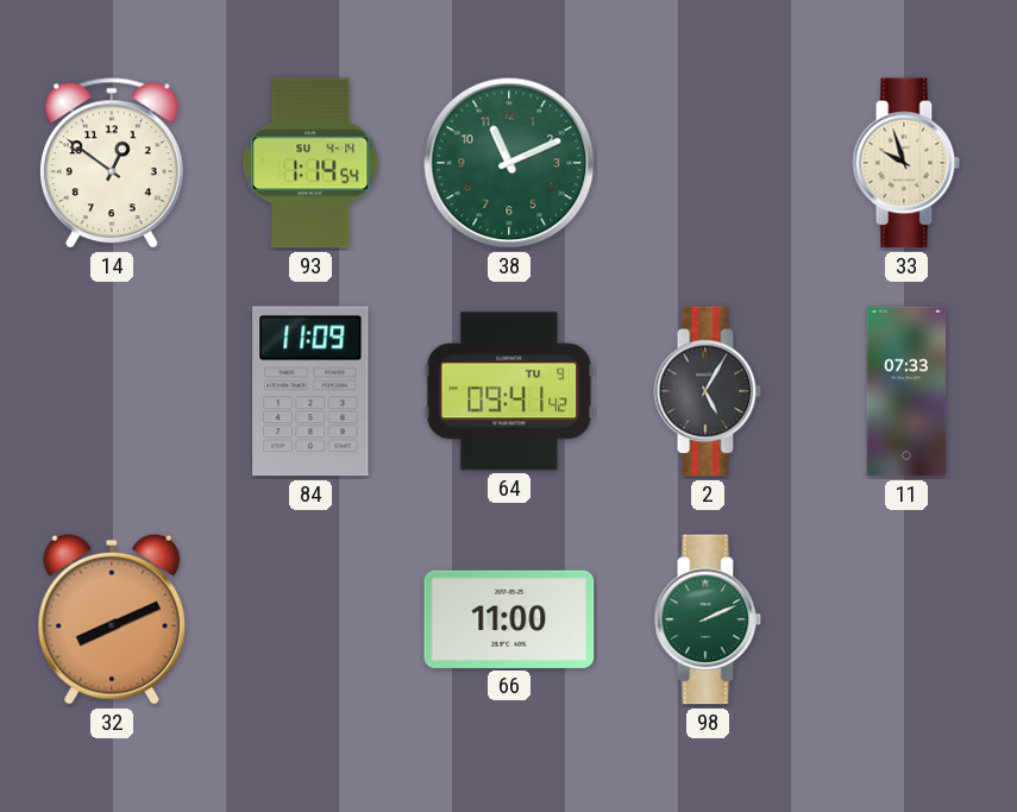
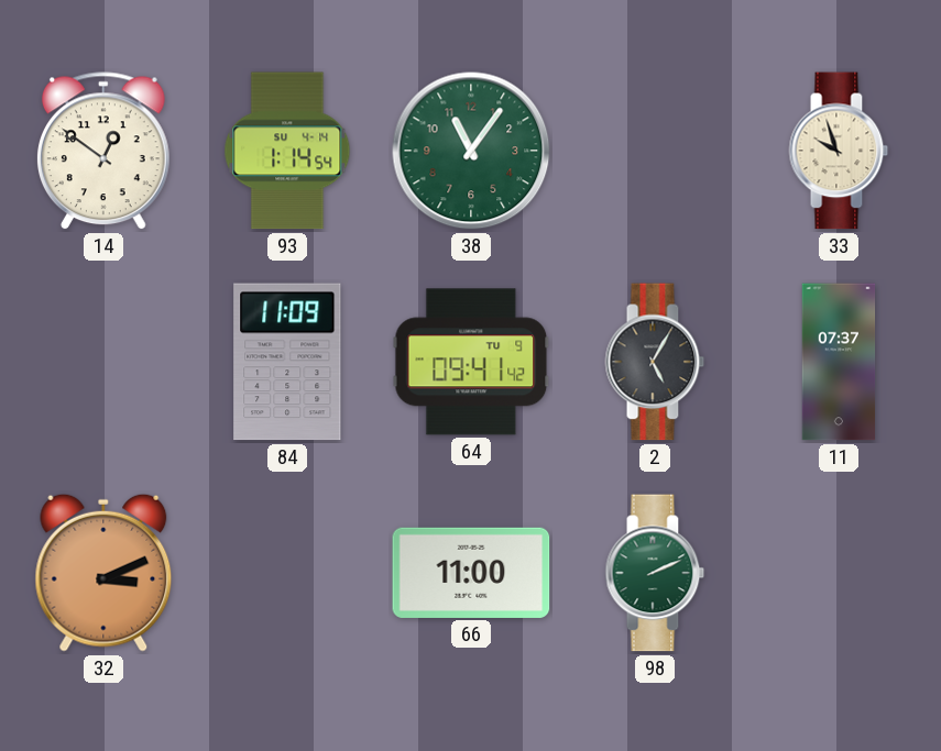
38: 11:11 -> 11:06 (471, 151)
11: 07:33 -> 07:37 (839, 362)
32: 8:11 -> 3:11 (103, 573)
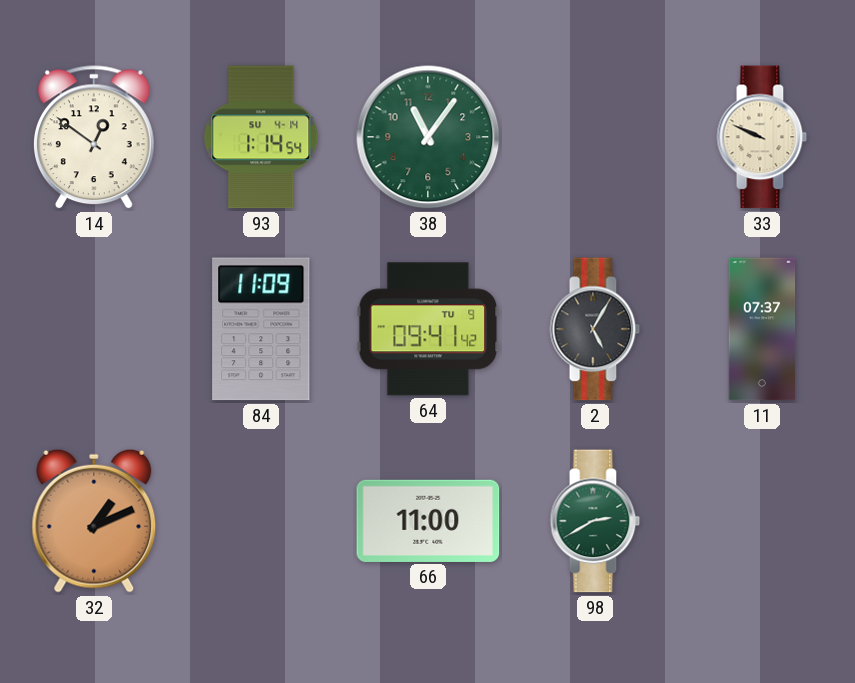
33: 9:57 -> 9:49 (762, 137)
32: 3:11 -> 1:11 (94, 521)
98: 2:11 -> 2:40 (595, 521)
